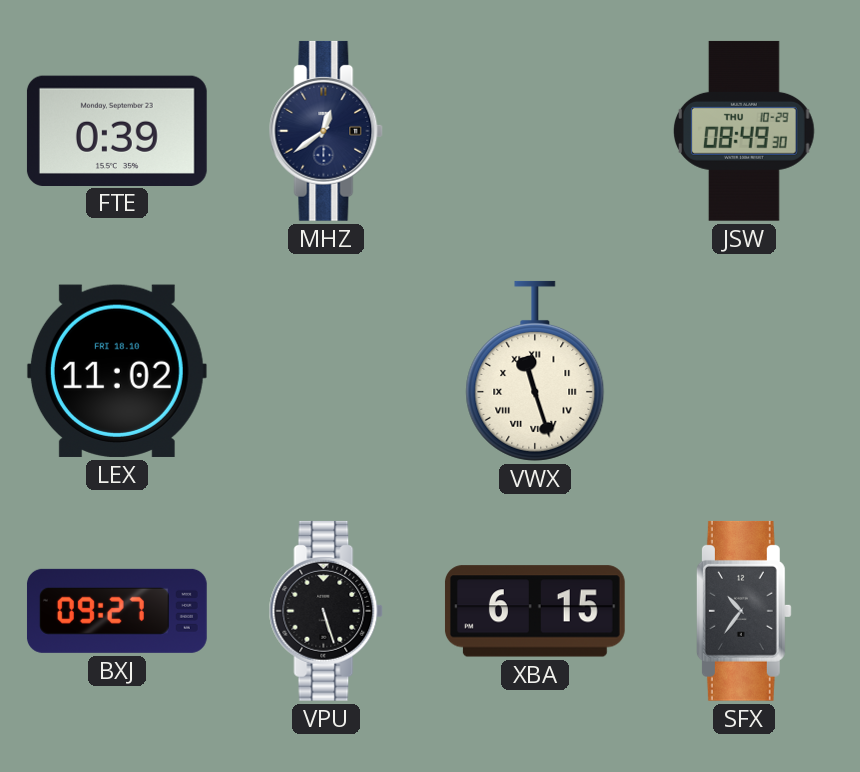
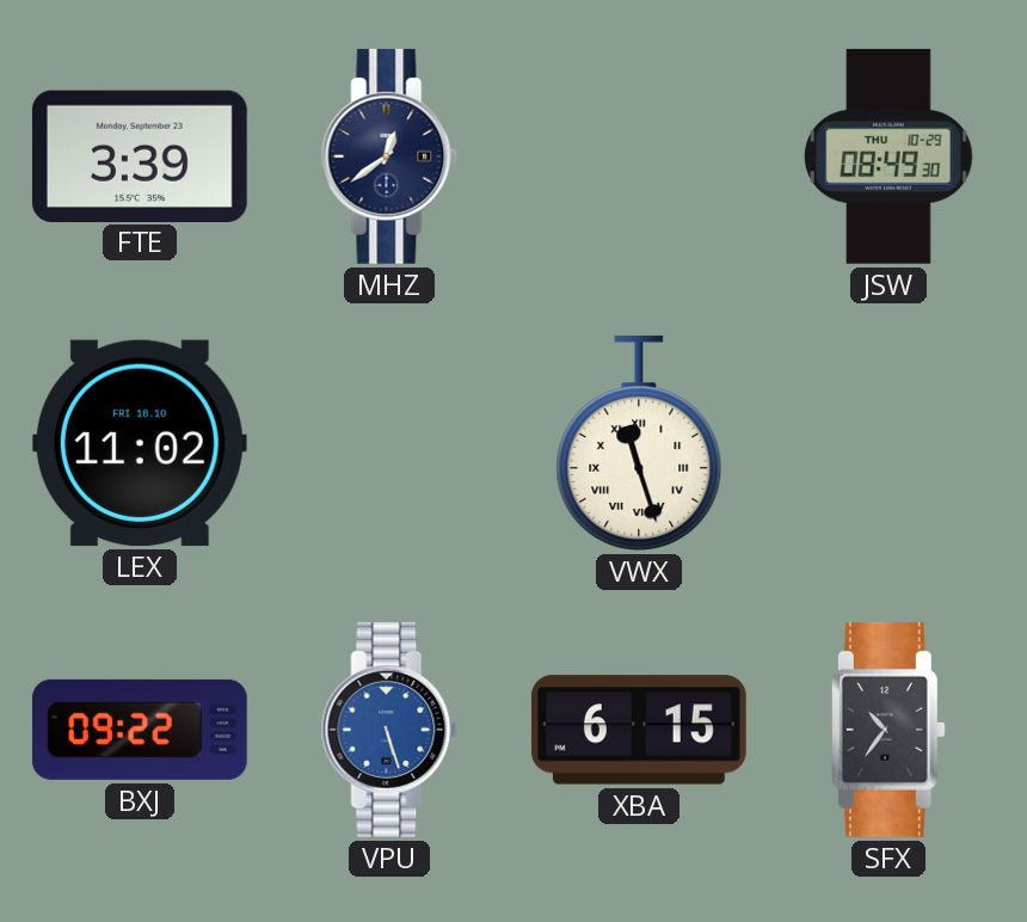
FTE: 0:39 -> 3:39 (140, 155)
BXJ: 09:27 -> 09:22 (140, 730)
VPU dial: black -> blue (389, 730)
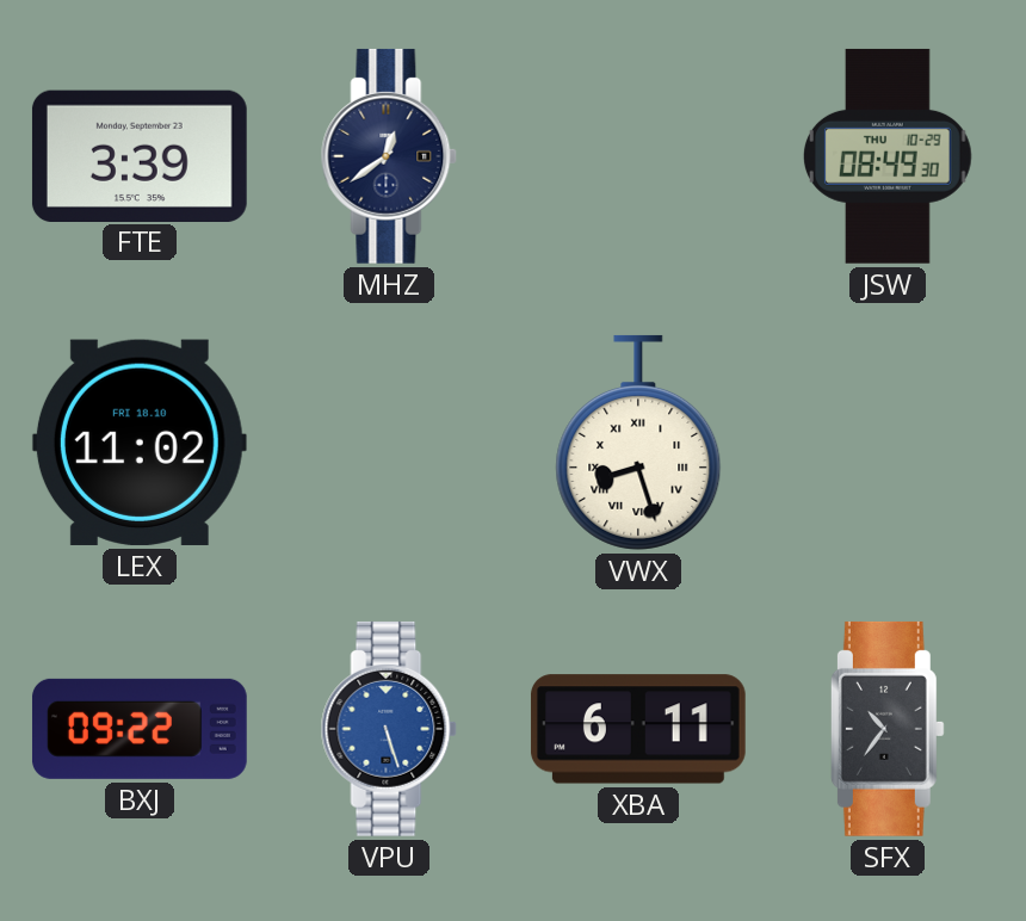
VWX: 11:27 -> 8:27 (638, 443)
XBA: 6:15 -> 6:11 (638, 729)
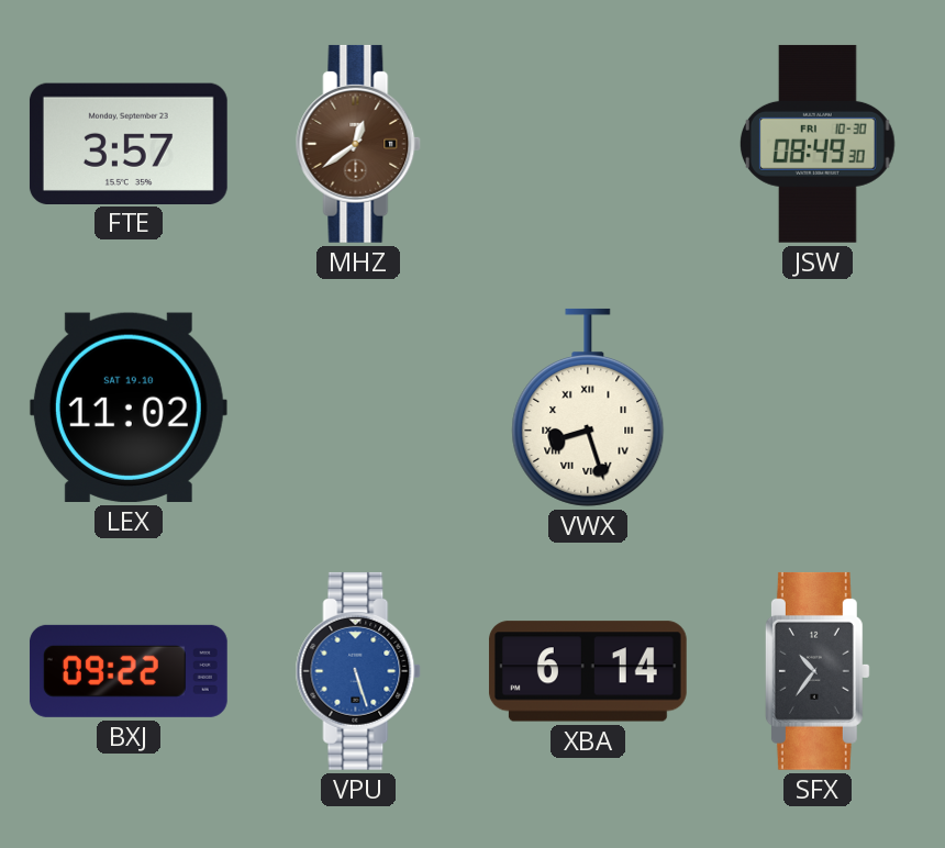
FTE: 3:39 -> 3:57 (129, 143)
MHZ dial: navy -> brown (358, 144)
JSW date: THU 10-29 -> FRI 10-30 (818, 144)
LEX date: FRI 18.10 -> SAT 19.10 (129, 408)
XBA: 6:11 -> 6:14 (588, 671)
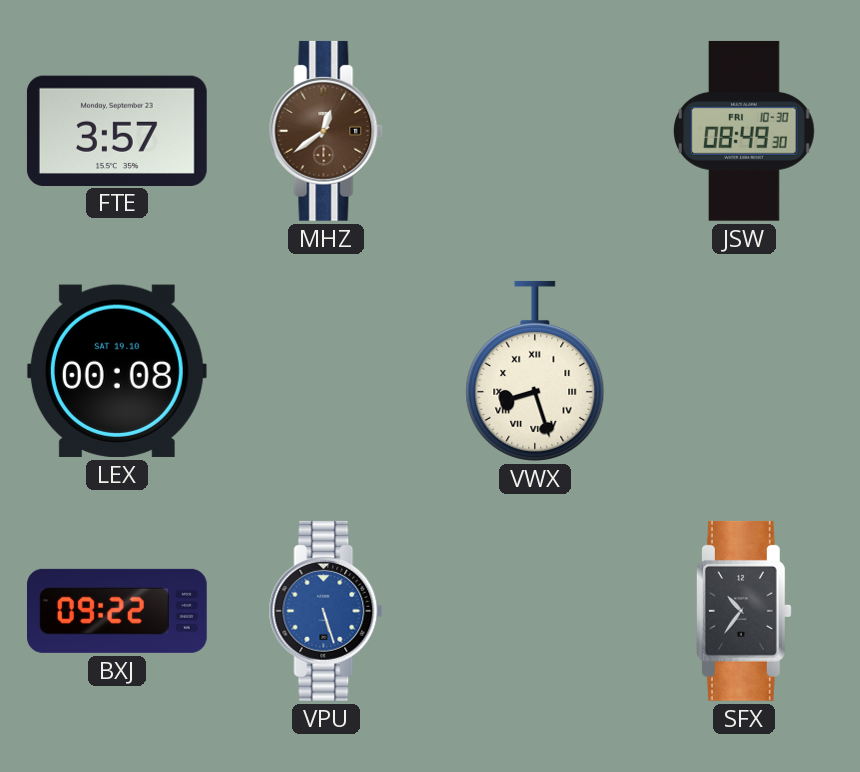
LEX: 11:02 -> 00:08 (117, 371)
XBA: 6:14 -> none (588, 671)
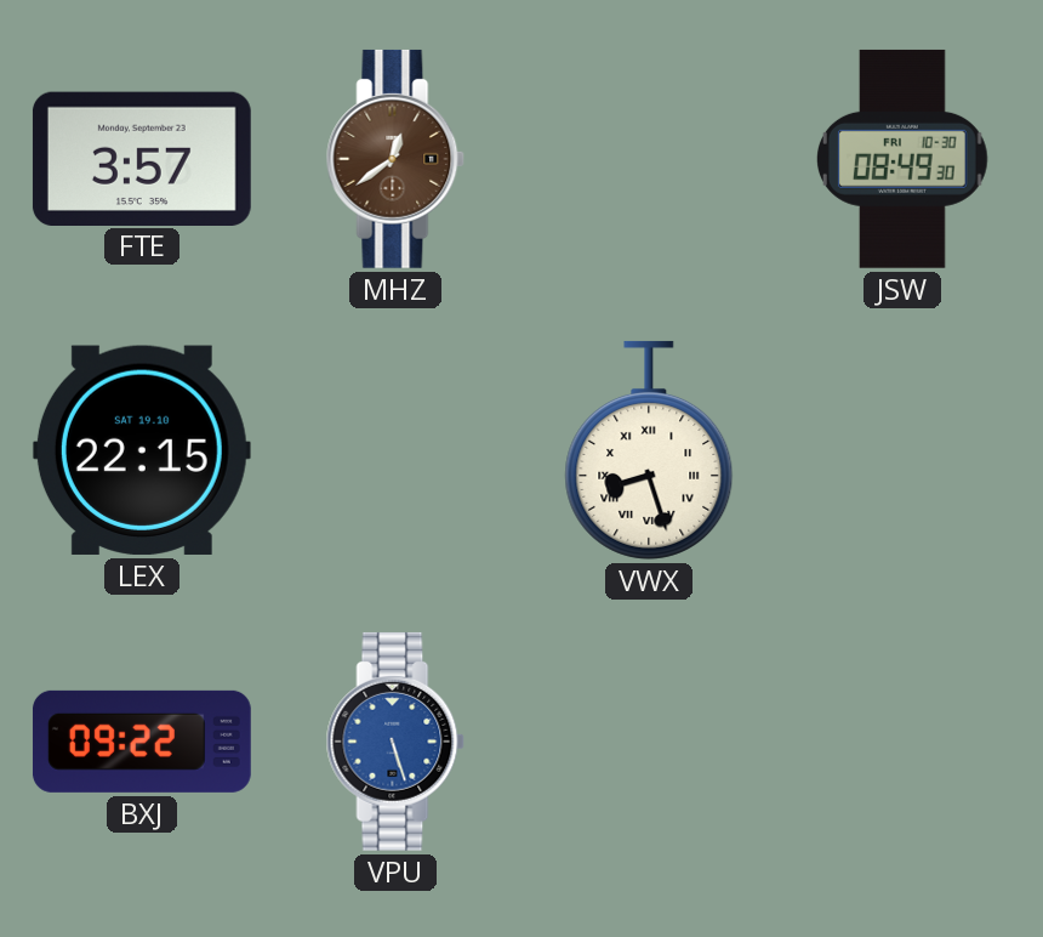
LEX: 00:08 -> 22:15 (142, 450)
SFX: 10:36 -> none (744, 611)
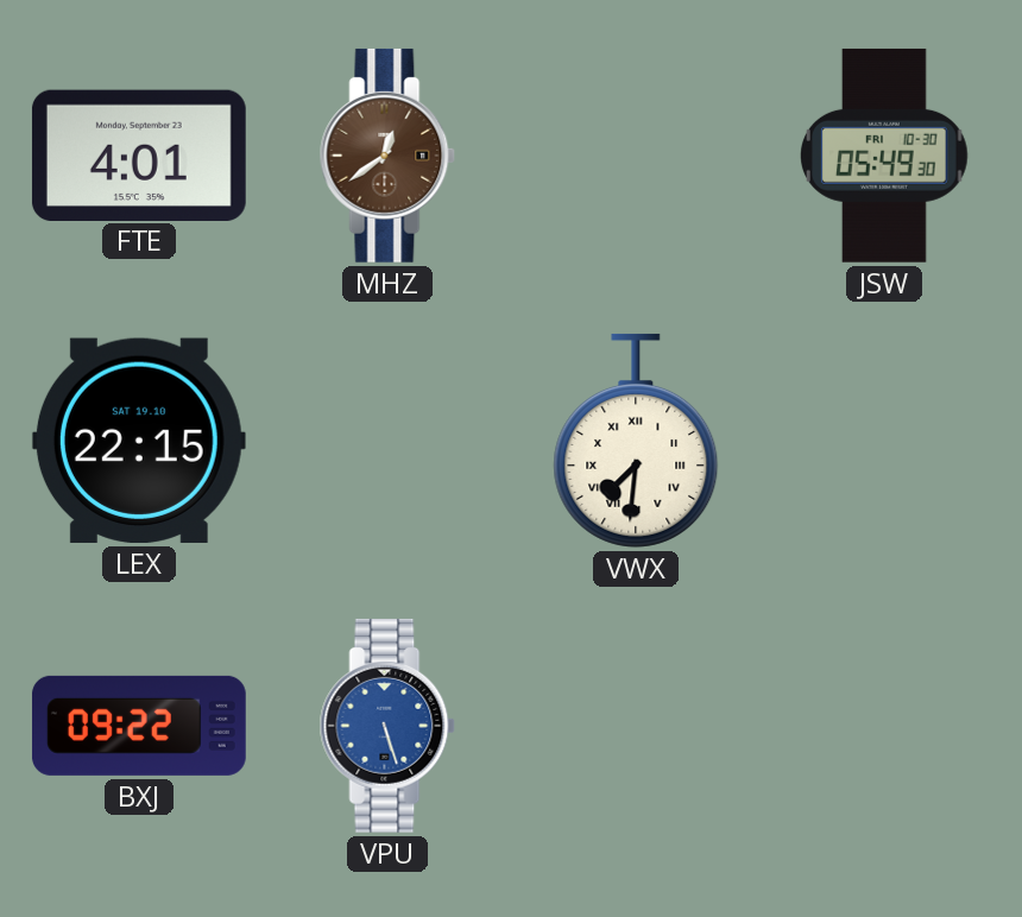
FTE: 3:57 -> 4:01 (139, 154)
JSW: 08:49 -> 05:49 (884, 156)
VWX: 8:27 -> 7:31 (636, 441)
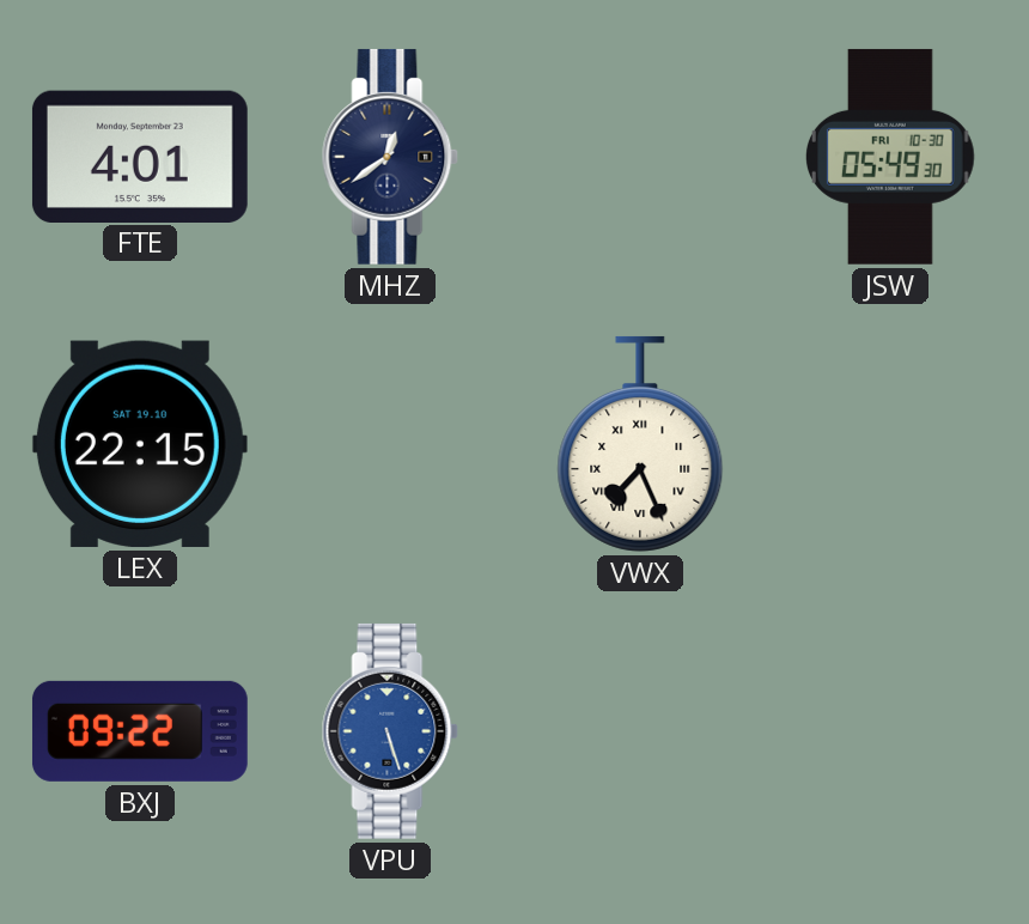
MHZ dial: brown -> navy (390, 157)
VWX: 7:31 -> 7:26 (640, 444)
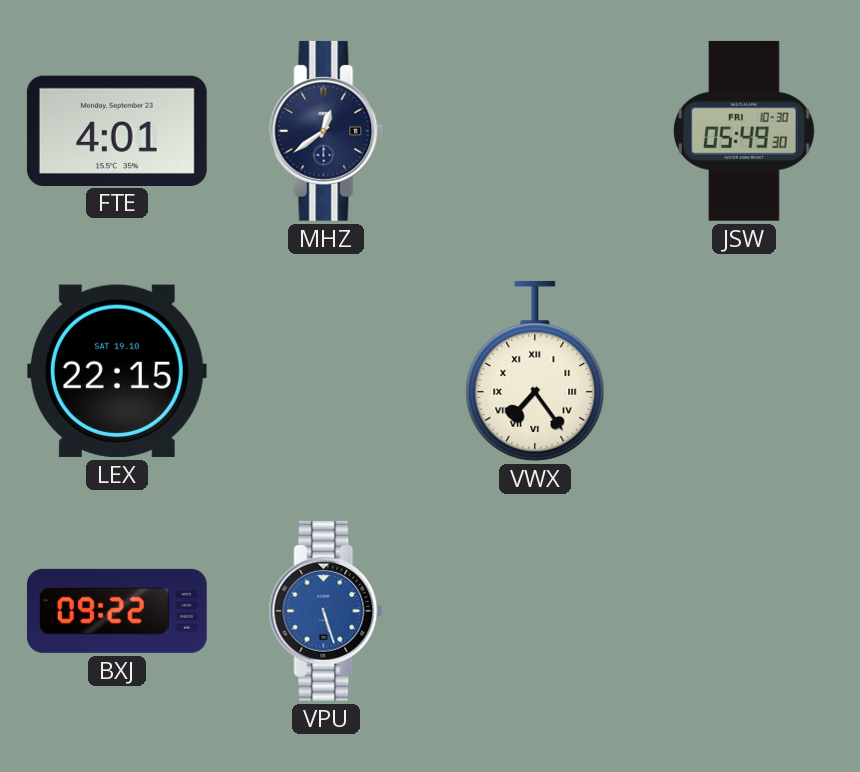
VWX: 7:26 -> 7:24 (535, 371)
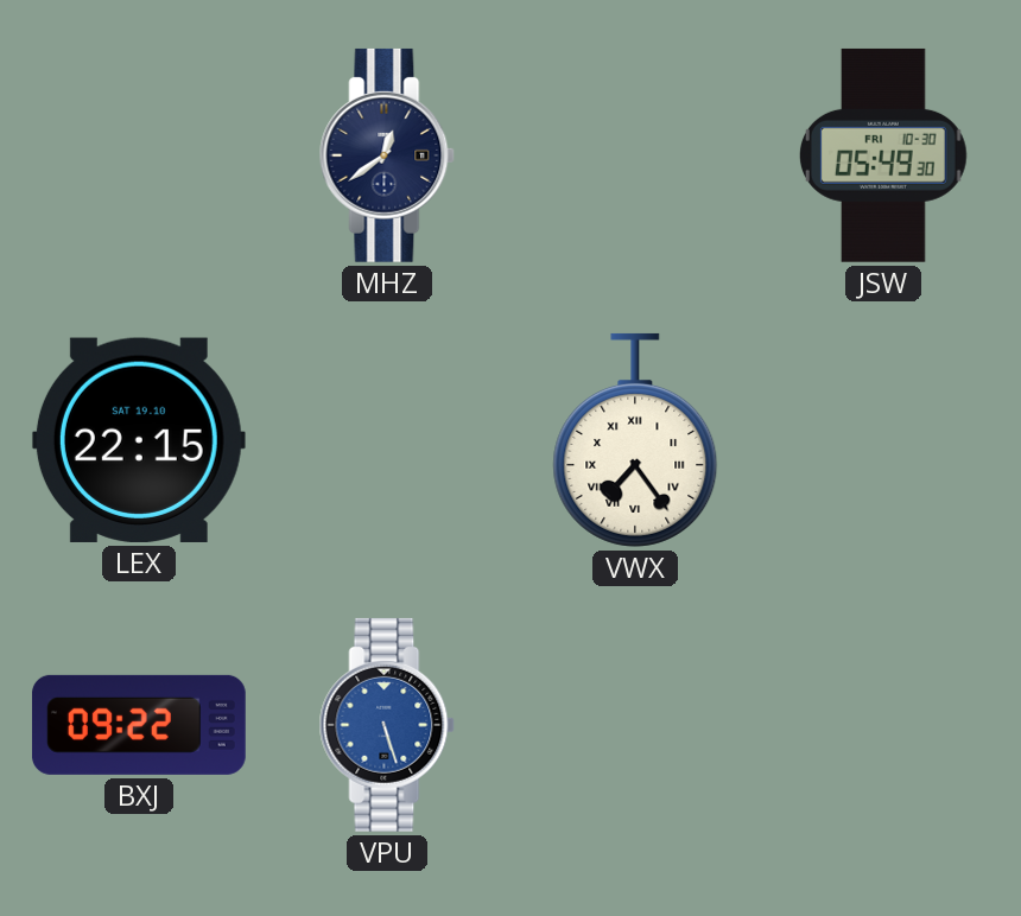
FTE: 4:01 -> none (117, 130)
